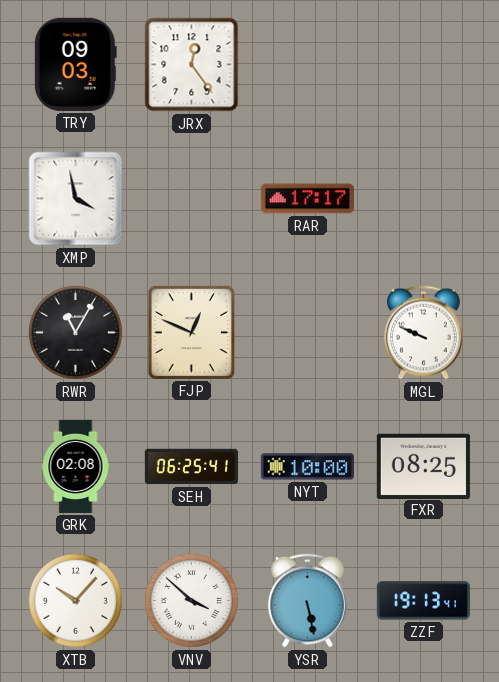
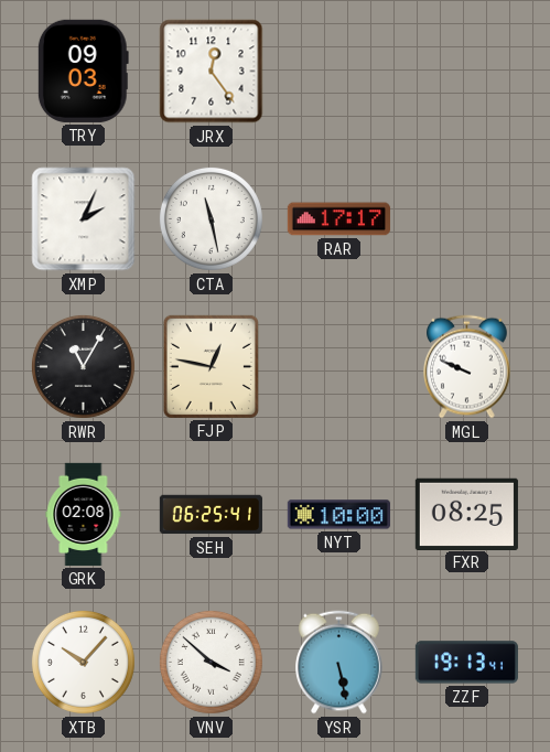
XMP: 3:58 -> 2:04 (84, 219)
CTA: none -> 11:28 (211, 218)
FJP: 12:49 -> 12:47 (211, 366)
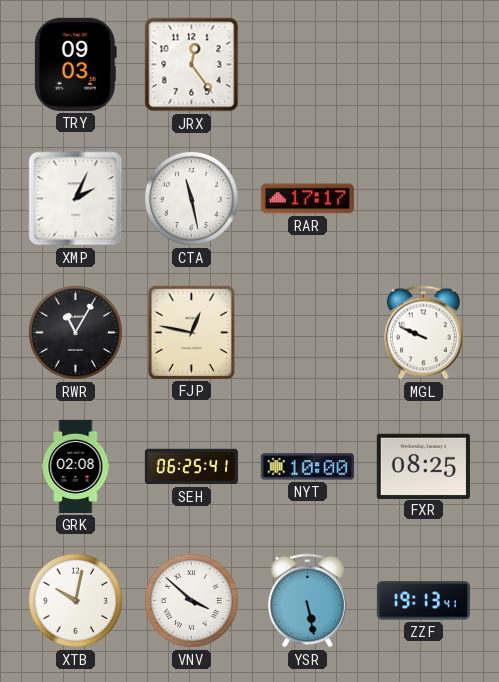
XTB: 10:07 -> 10:02 (75, 600)
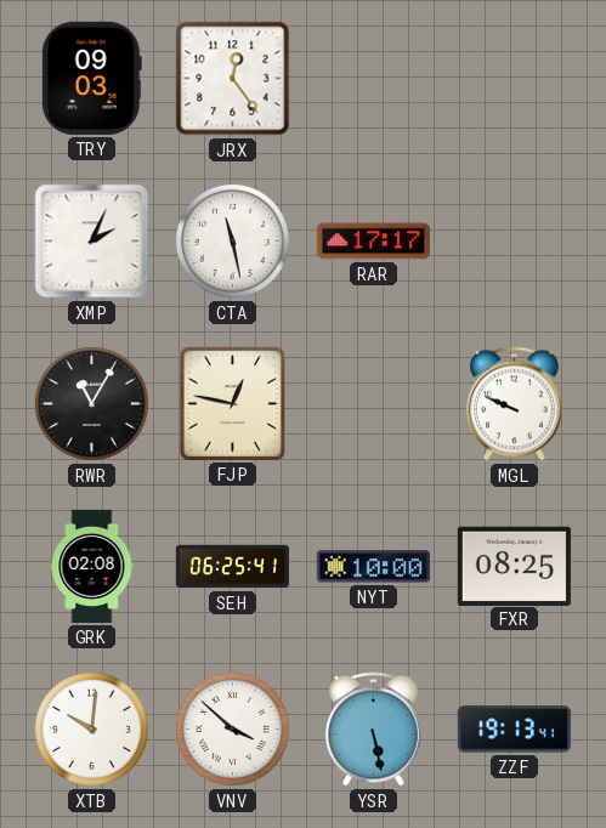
XTB: 10:02 -> 10:01 (91, 728)
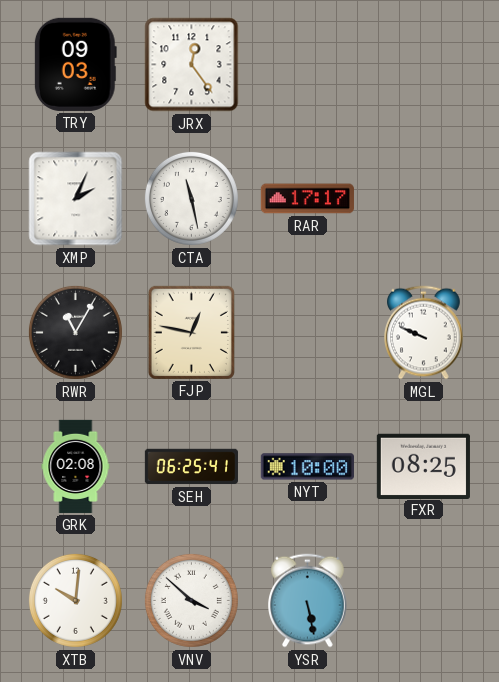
ZZF: 19:13 -> none (514, 730)
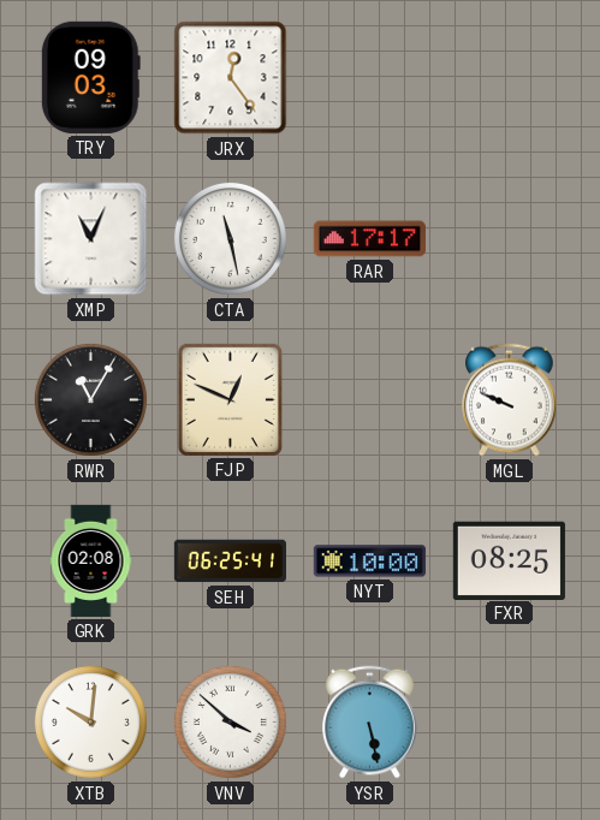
XMP: 2:04 -> 11:04 (91, 239)
FJP: 12:47 -> 12:49 (230, 399)
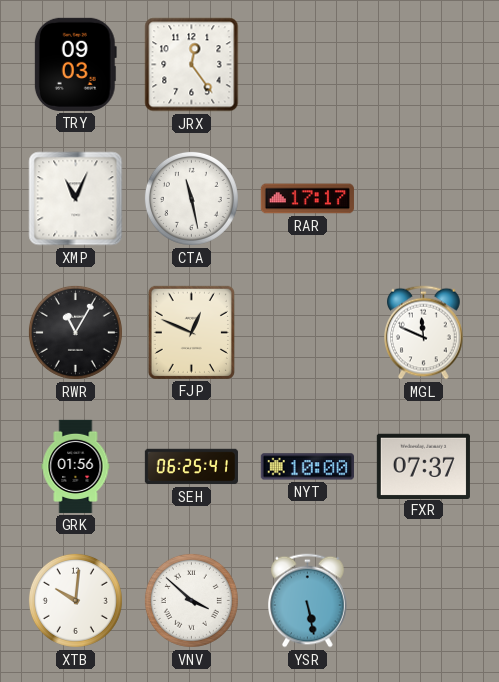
MGL: 9:49 -> 11:49 (424, 333)
GRK: 02:08 -> 01:56 (76, 466)
FXR: 08:25 -> 07:37 (423, 466)
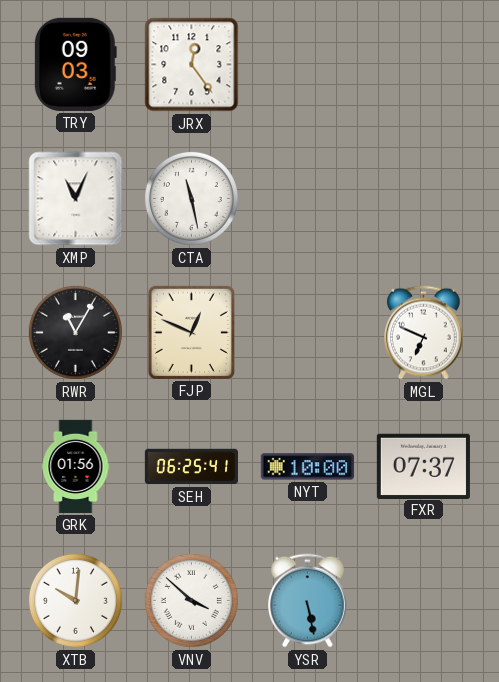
RAR: 17:17 -> none (307, 199)
MGL: 11:49 -> 6:49 (424, 333)
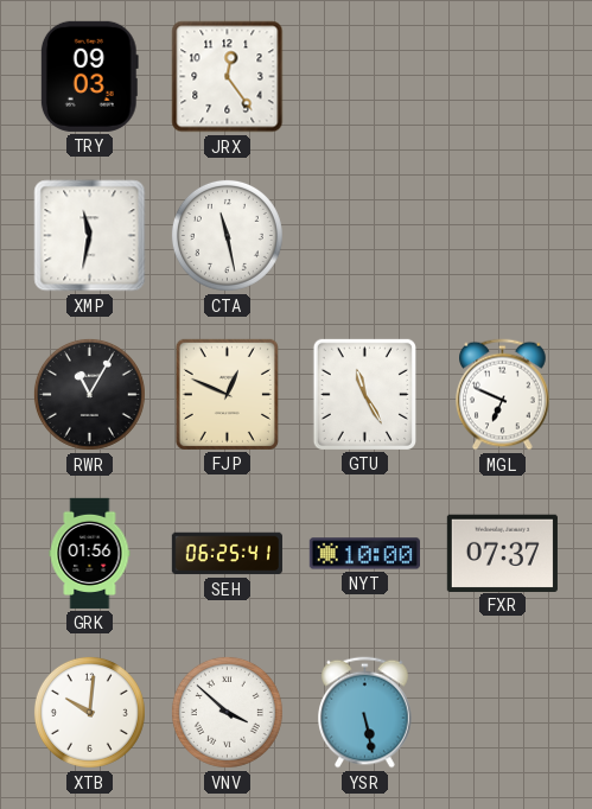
XMP: 11:04 -> 11:32 (90, 236)
GTU: none -> 11:25 (364, 394)
